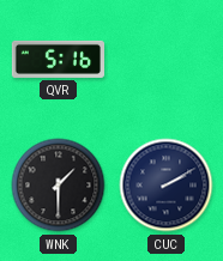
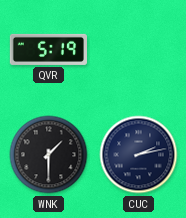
QVR: 5:16 -> 5:19 (48, 49)
CUC: 2:10 -> 2:13 (139, 155)
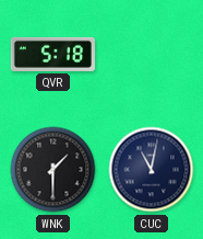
QVR: 5:19 -> 5:18 (52, 54)
CUC: 2:13 -> 11:02 (152, 170)
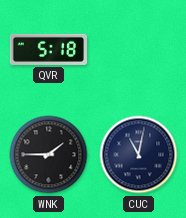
WNK: 1:30 -> 1:45 (49, 155)
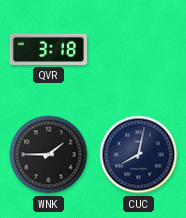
QVR: 5:18 -> 3:18 (48, 49)
CUC: 11:02 -> 8:02 (139, 155)
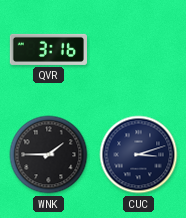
QVR: 3:18 -> 3:16 (48, 49)
CUC: 8:02 -> 3:12 (139, 155)
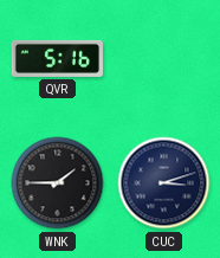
QVR: 3:16 -> 5:16 (57, 58)
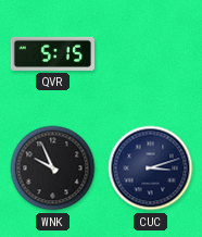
QVR: 5:16 -> 5:15 (52, 53)
WNK: 1:45 -> 9:56 (53, 169)
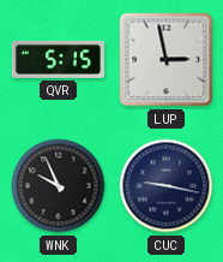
LUP: none -> 2:58 (167, 60)
CUC: 3:12 -> 9:17 (167, 186)
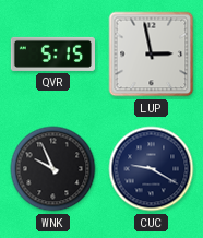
CUC: 9:17 -> 9:20 (152, 169)
